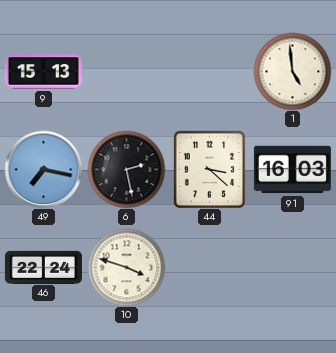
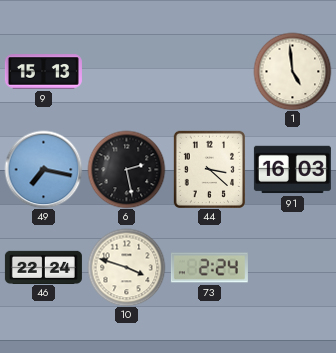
73: none -> 2:24 (209, 268)
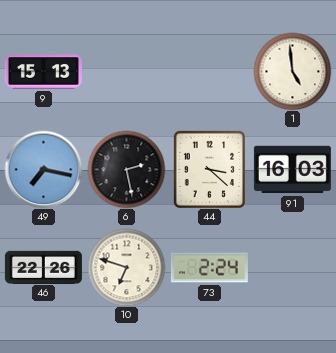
46: 22:24 -> 22:26 (43, 267)
10: 3:48 -> 6:48 (126, 267)
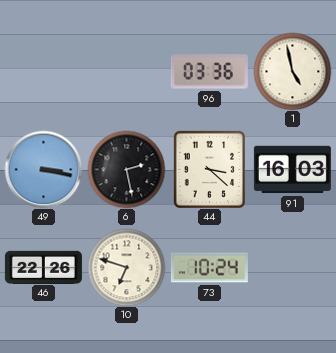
9: 15:13 -> none (43, 72)
96: none -> 03:36 (209, 72)
1: 4:59 -> 4:58 (292, 71)
49: 7:17 -> 3:17 (43, 169)
73: 2:24 -> 10:24 (209, 268)
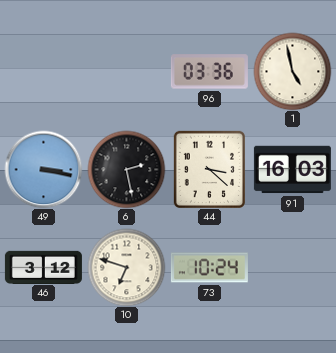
46: 22:26 -> 3:12 (43, 267)
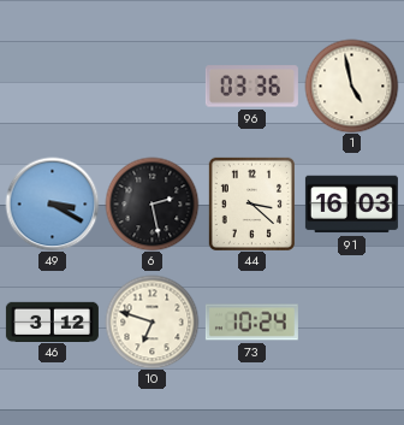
49: 3:17 -> 3:20 (52, 203)
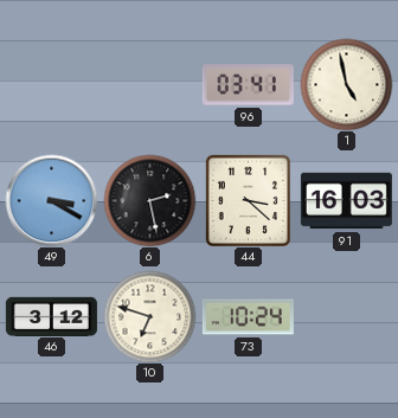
96: 03:36 -> 03:41 (248, 85)
